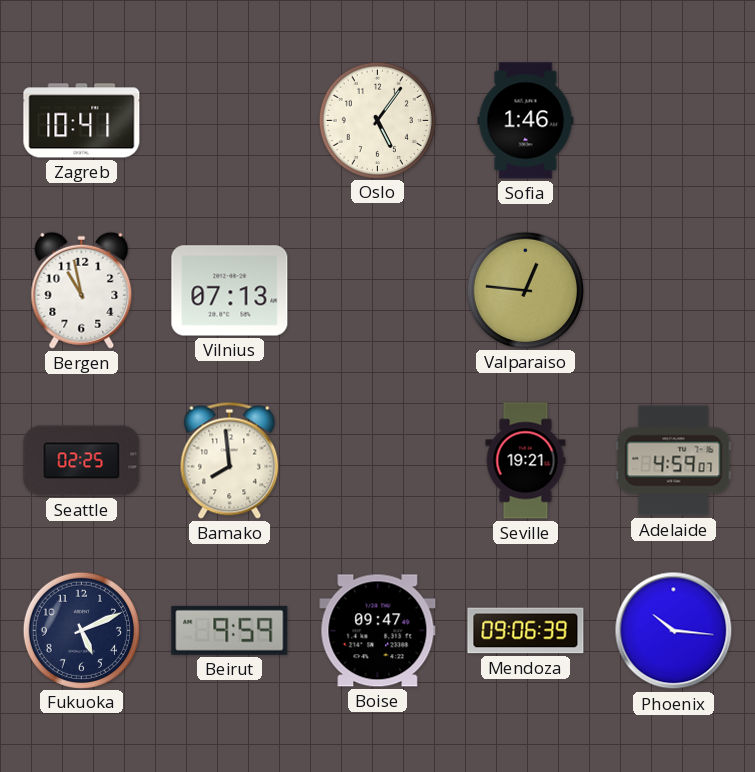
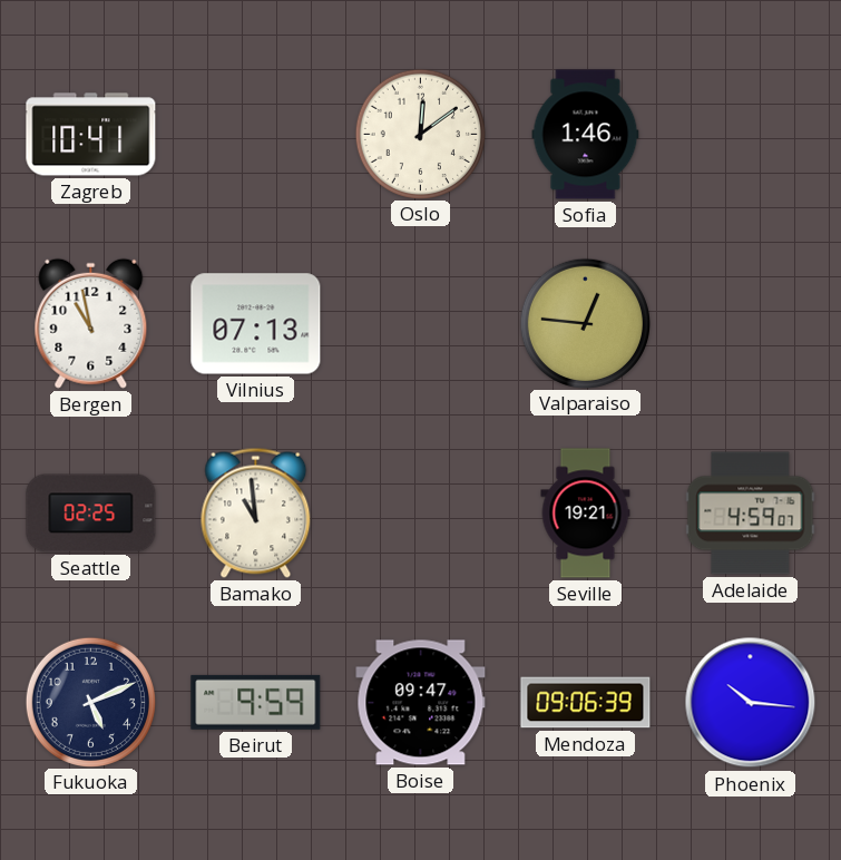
Oslo: 5:06 -> 12:09 (420, 134)
Bamako: 7:59 -> 10:59 (256, 512)
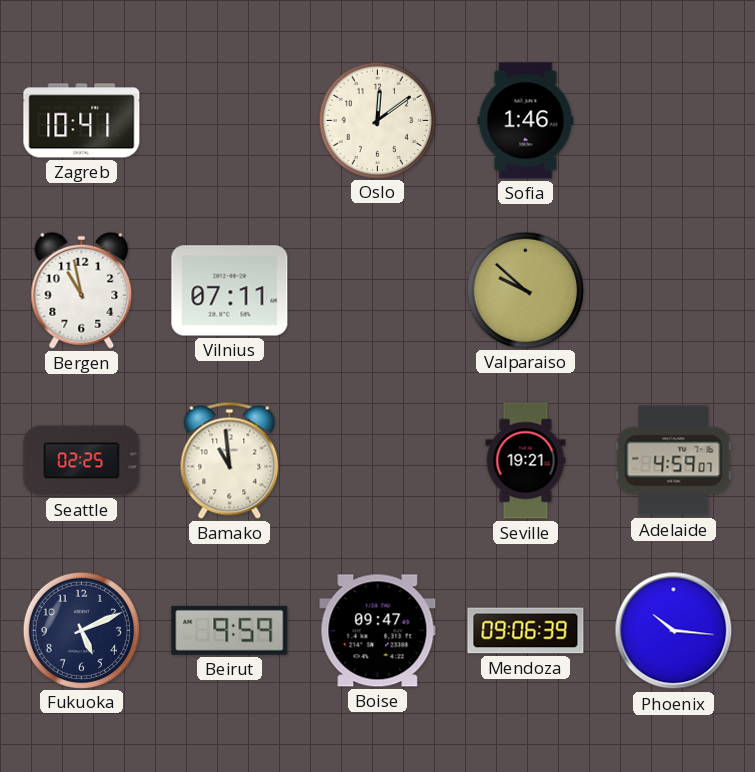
Vilnius: 07:13 -> 07:11 (230, 291)
Valparaiso: 12:46 -> 9:52 (525, 290)
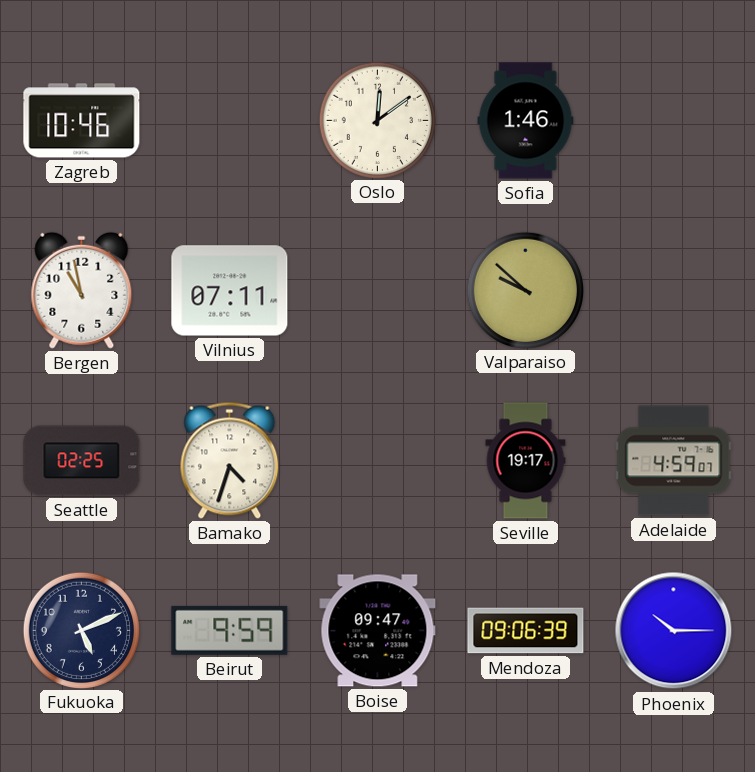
Zagreb: 10:41 -> 10:46 (82, 121)
Bamako: 10:59 -> 4:33 (230, 460)
Seville: 19:21 -> 19:17 (526, 461)
Phoenix: 10:16 -> 10:15 (674, 631)
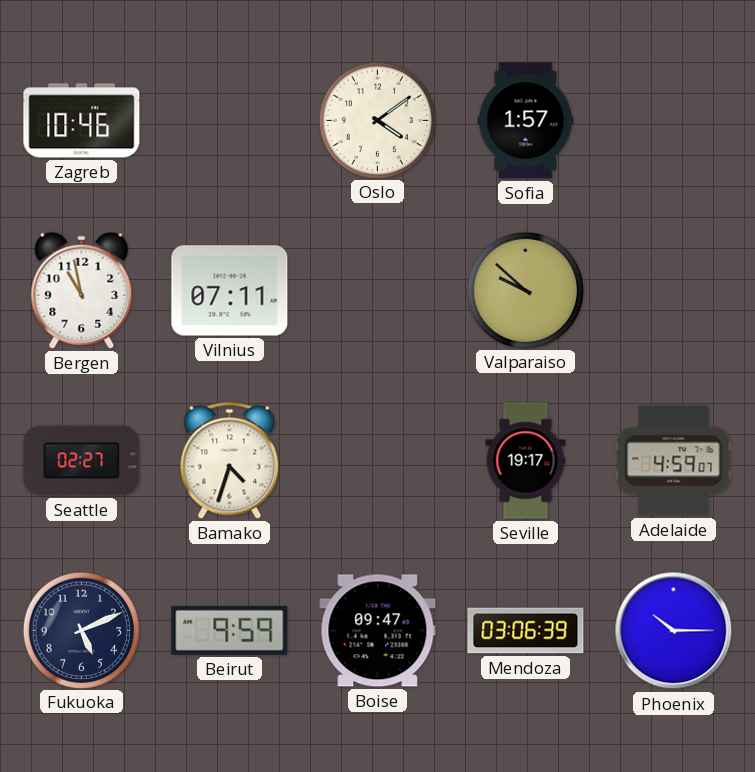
Oslo: 12:09 -> 4:09 (377, 120)
Sofia: 1:46 -> 1:57 (526, 121)
Seattle: 02:25 -> 02:27 (82, 461)
Mendoza: 09:06 -> 03:06 (526, 631)
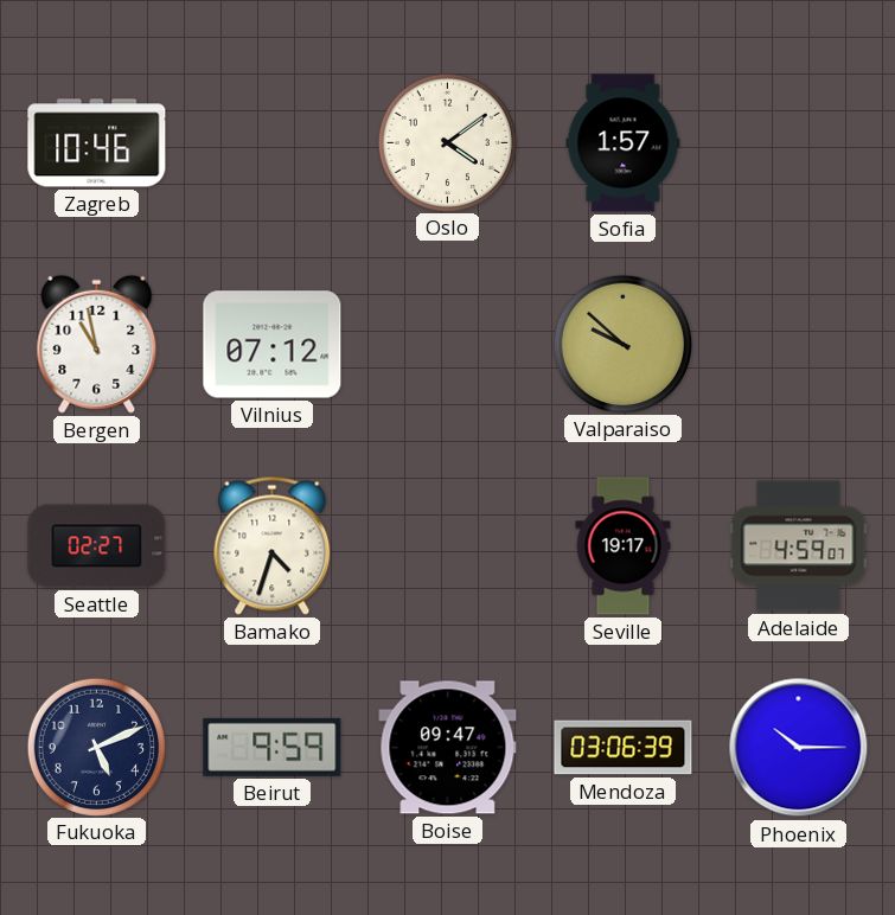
Vilnius: 07:11 -> 07:12 (273, 345)
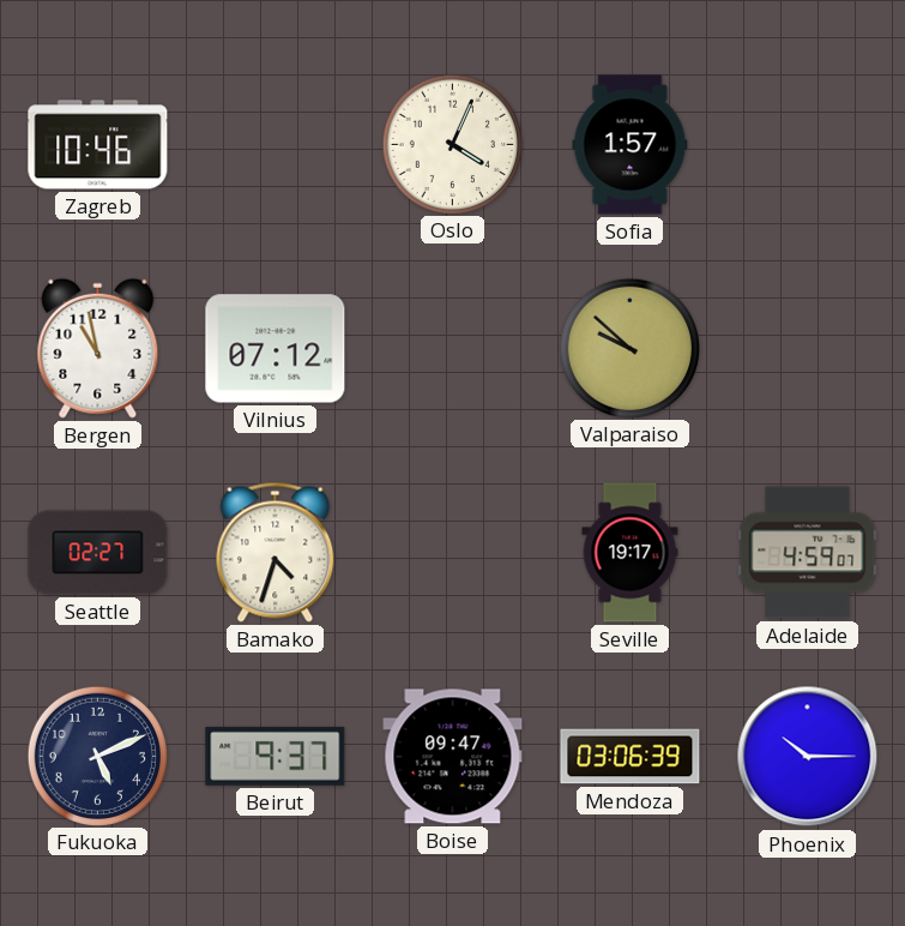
Oslo: 4:09 -> 4:04 (452, 144)
Beirut: 9:59 -> 9:37 (276, 756)
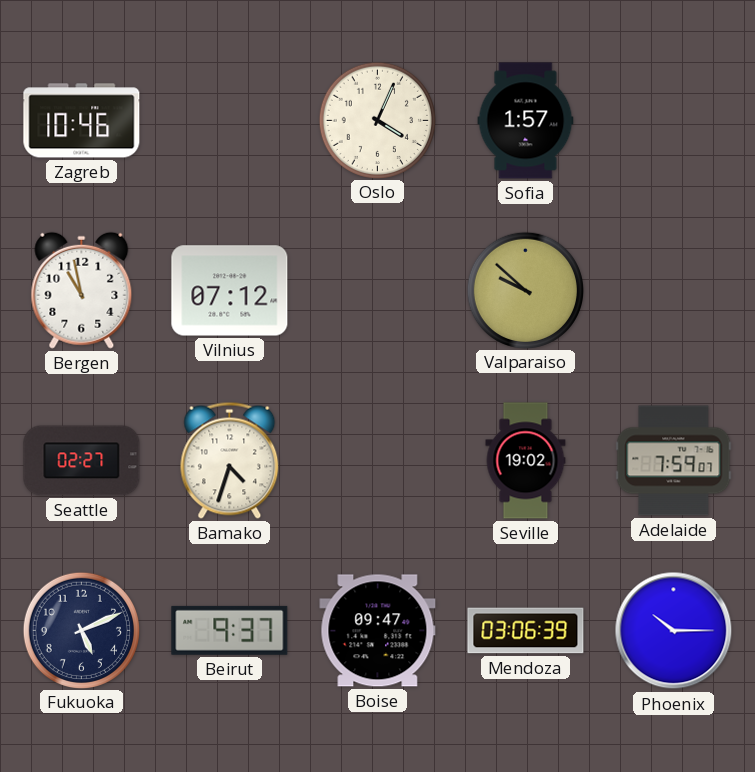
Seville: 19:17 -> 19:02 (526, 461)
Adelaide: 4:59 -> 7:59 (674, 461)
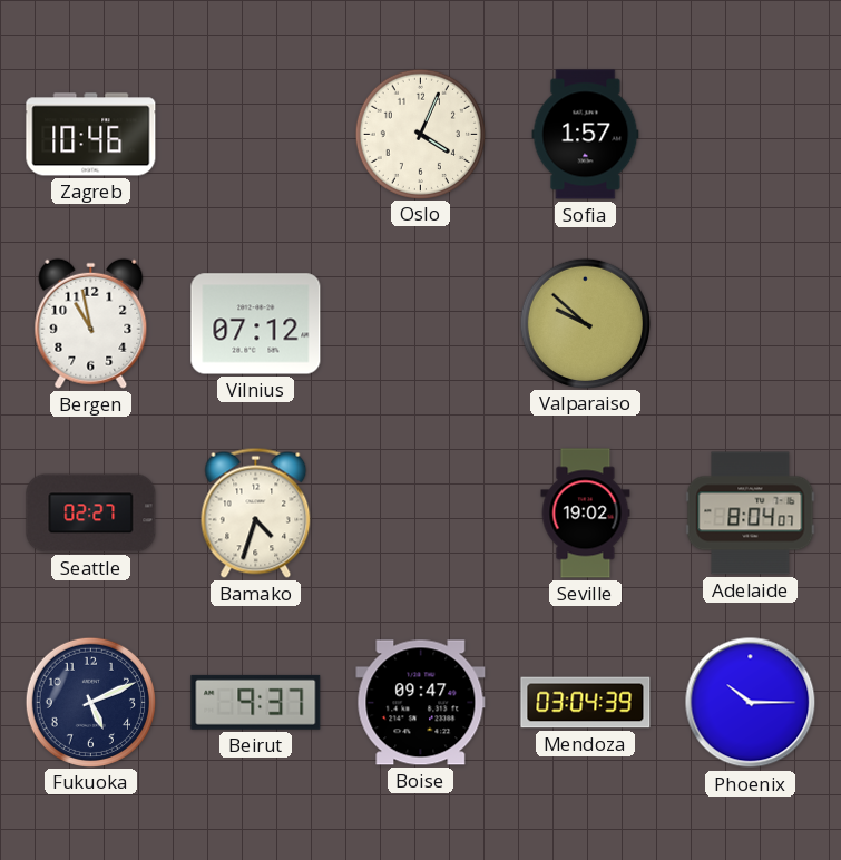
Adelaide: 7:59 -> 8:04 (751, 514)
Mendoza: 03:06 -> 03:04 (586, 703)
